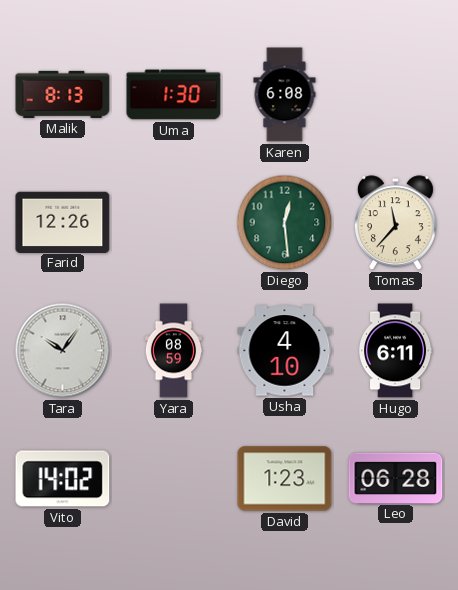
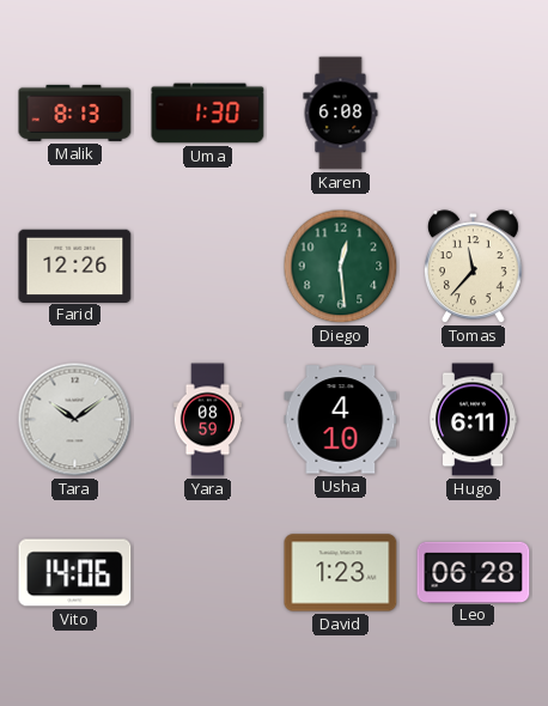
Tara: 10:06 -> 10:09 (75, 420)
Vito: 14:02 -> 14:06 (75, 573)
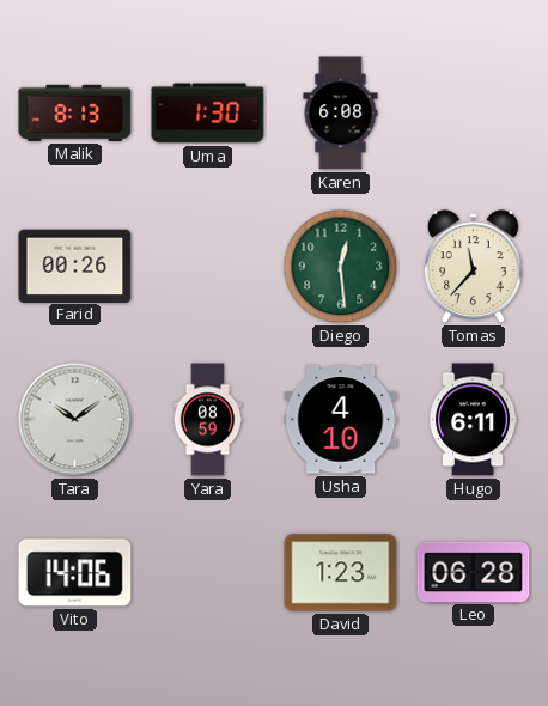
Farid: 12:26 -> 00:26 (75, 266)
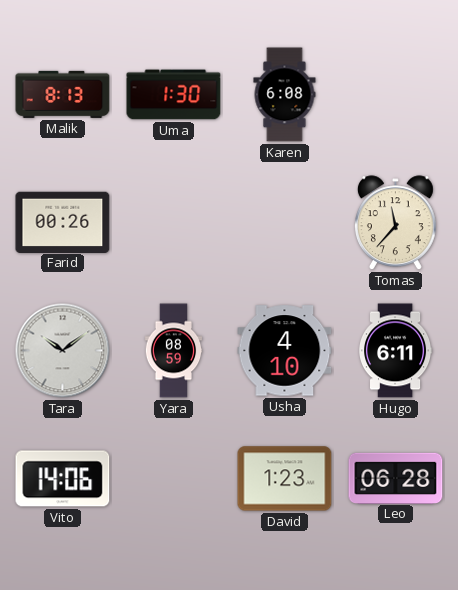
Diego: 12:29 -> none (341, 267)
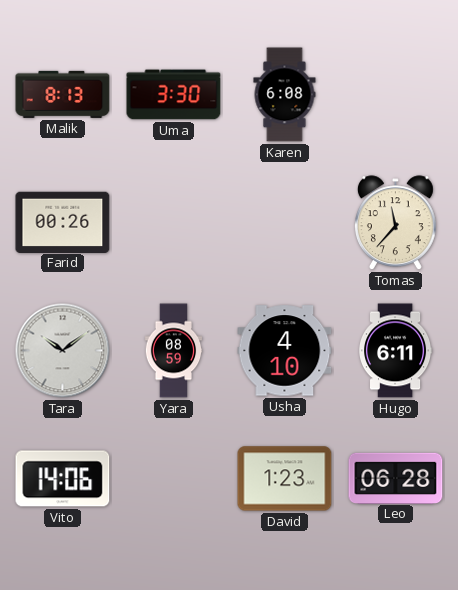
Uma: 1:30 -> 3:30 (174, 95)
